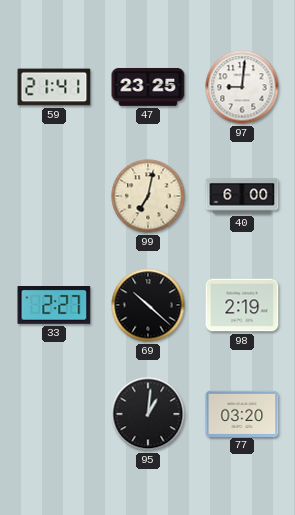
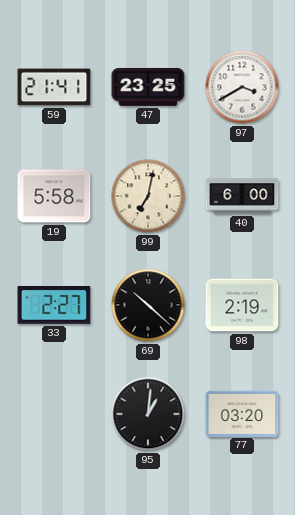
97: 9:01 -> 3:40 (242, 87)
19: none -> 5:58 (54, 196)
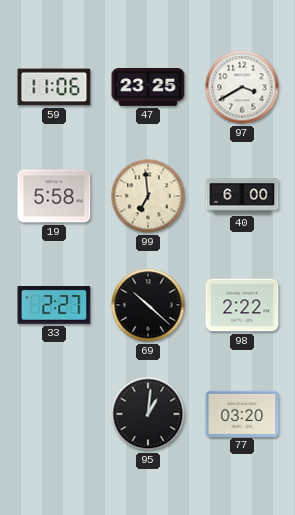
59: 21:41 -> 11:06 (54, 87)
99: 7:02 -> 6:59 (148, 196)
98: 2:19 -> 2:22 (242, 305)
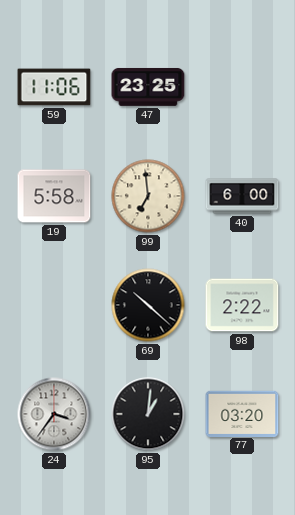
97: 3:40 -> none (242, 87)
33: 2:27 -> none (54, 306)
24: none -> 3:36 (54, 414)
